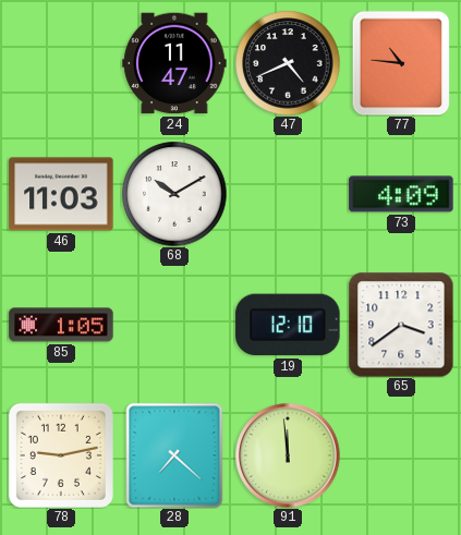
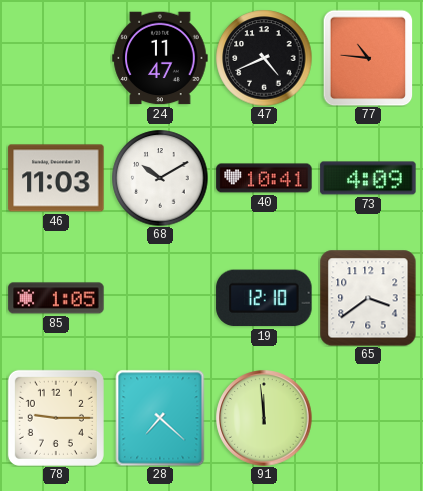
40: none -> 10:41 (264, 178)
78: 9:13 -> 9:15 (56, 418)
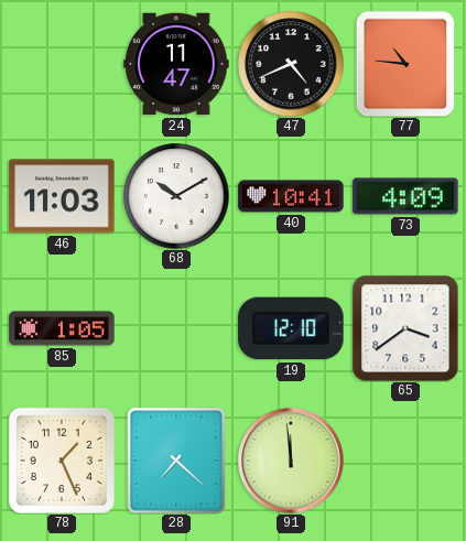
78: 9:15 -> 1:26 (62, 461)
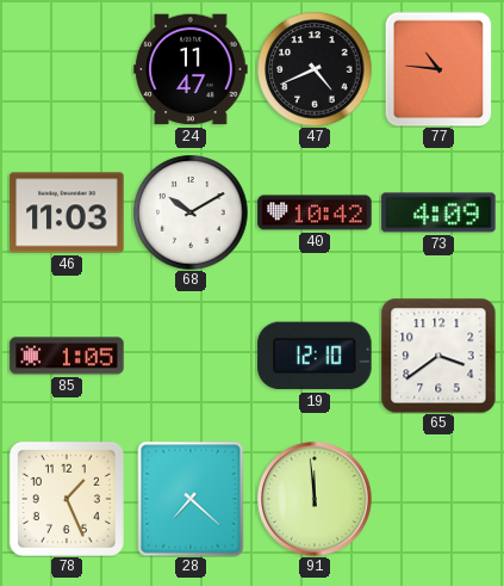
40: 10:41 -> 10:42 (315, 212)
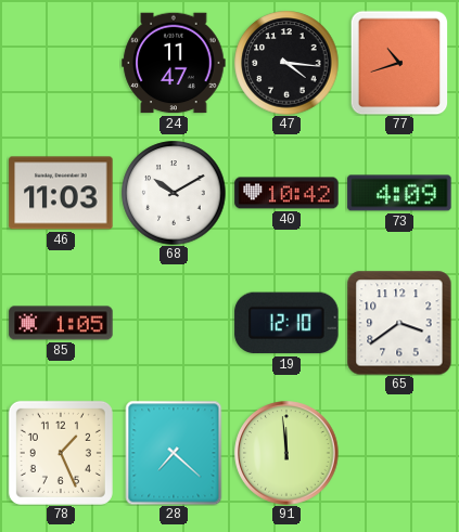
47: 4:41 -> 4:16 (286, 63)
77: 10:46 -> 10:42 (399, 63)
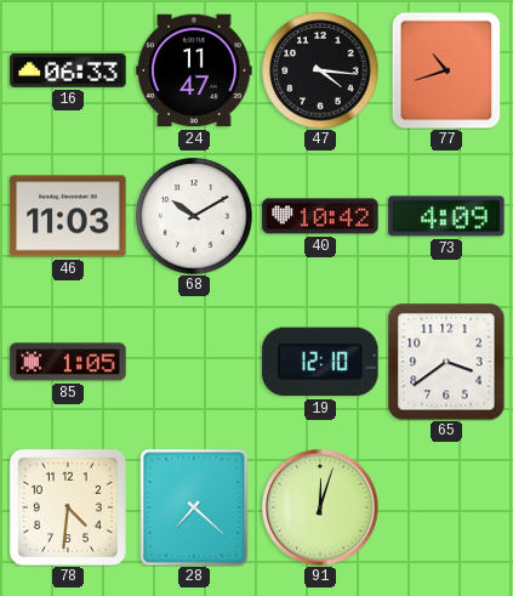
16: none -> 06:33 (68, 70)
78: 1:26 -> 4:31 (68, 507)
91: 11:59 -> 12:03 (320, 507)
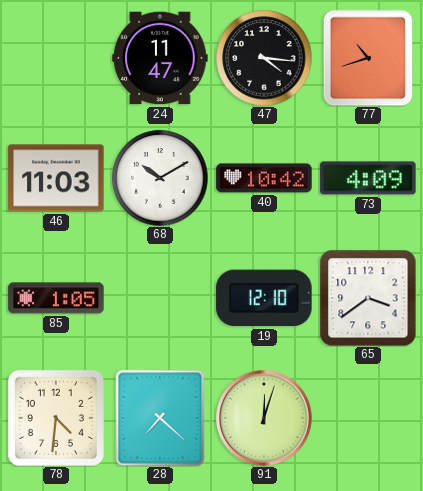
16: 06:33 -> none (68, 70)
